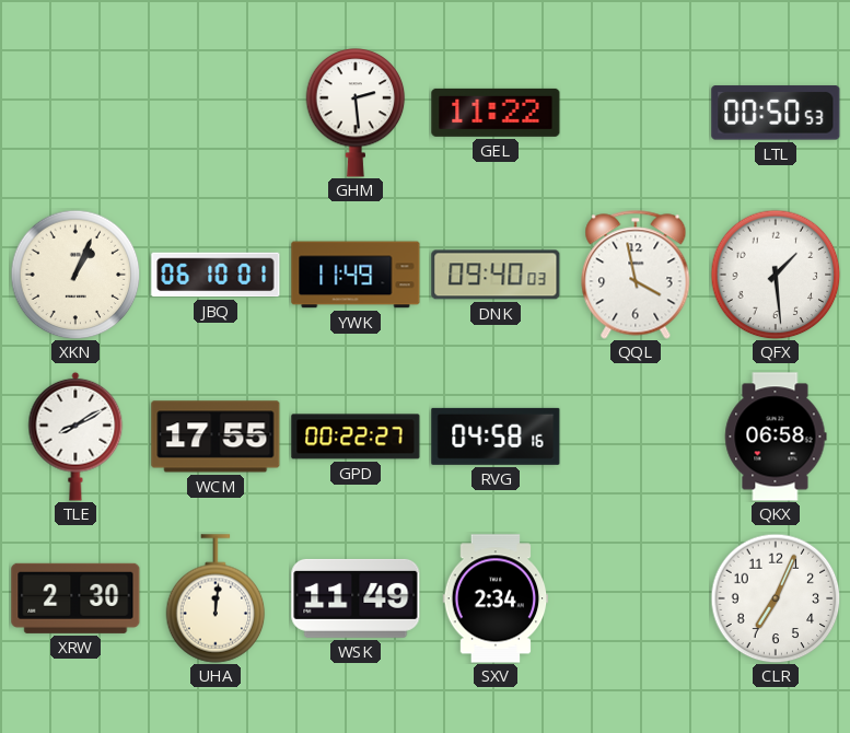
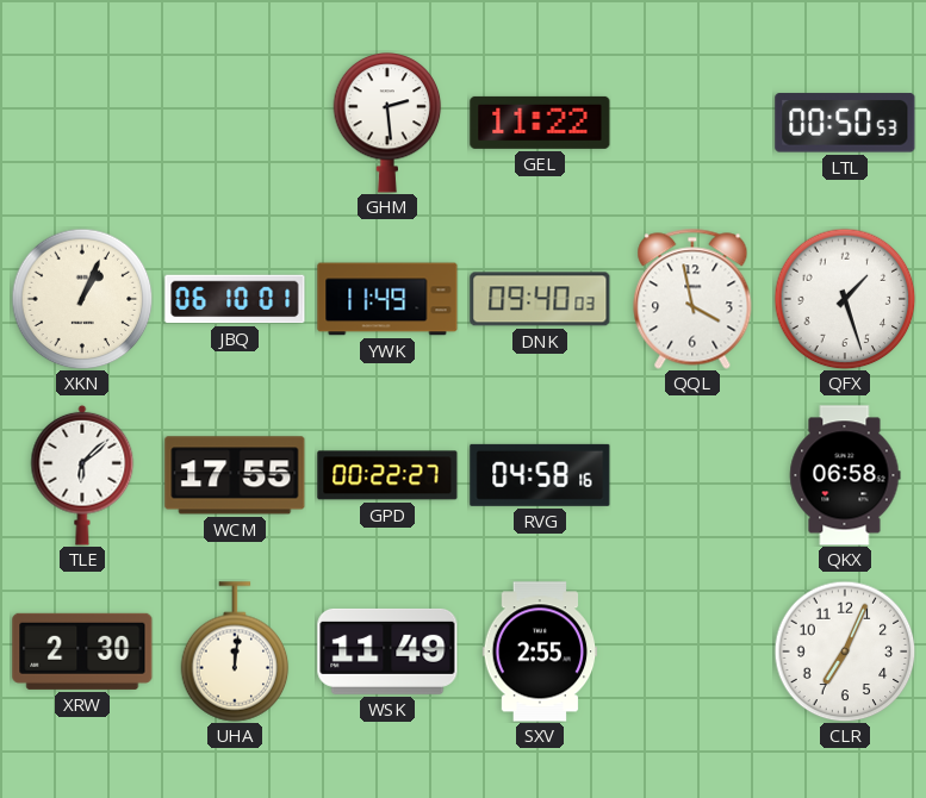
QFX: 1:29 -> 1:27 (845, 299)
TLE: 8:10 -> 6:08 (82, 475)
SXV: 2:34 -> 2:55 (540, 652)
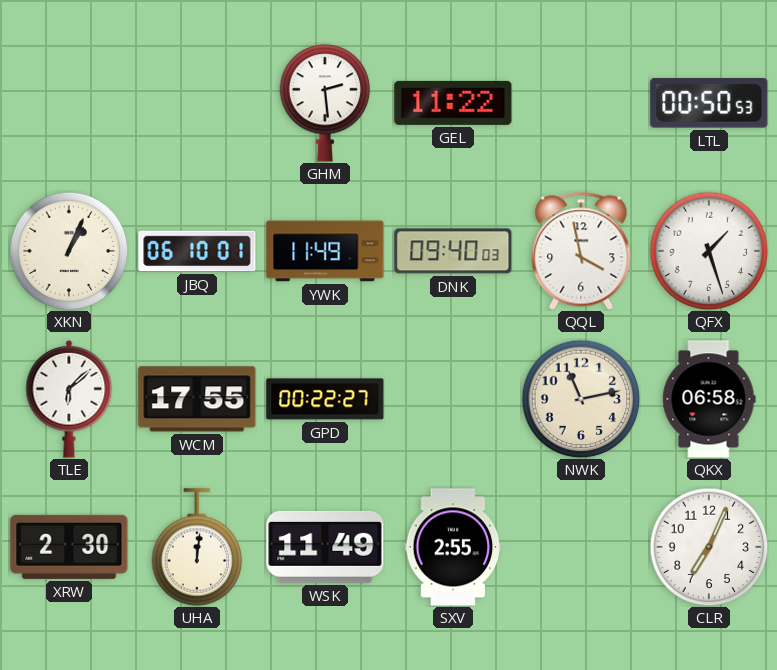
RVG: 04:58 -> none (540, 475)
NWK: none -> 11:13 (581, 399)
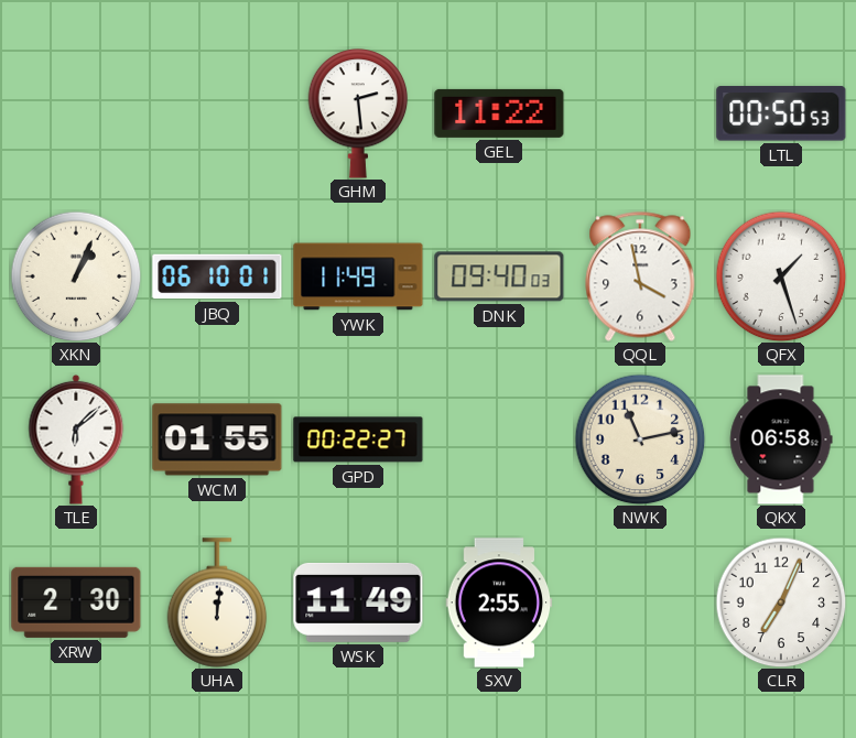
WCM: 17:55 -> 01:55 (217, 439)
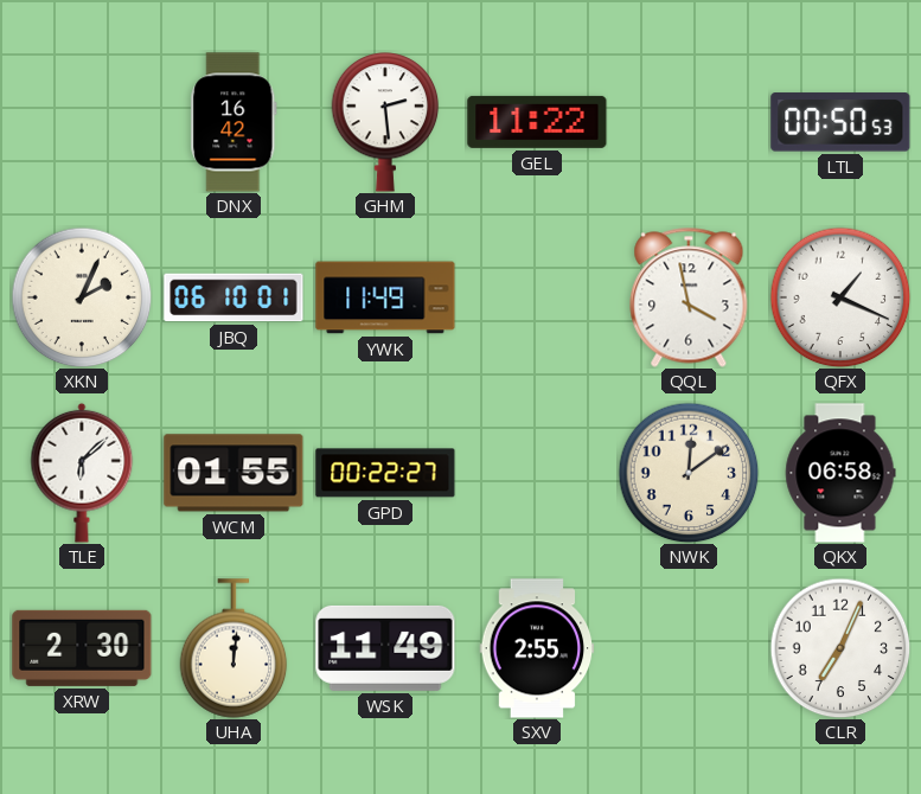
DNX: none -> 16:42 (234, 122)
XKN: 1:04 -> 2:04 (82, 297)
DNK: 09:40 -> none (499, 276)
QFX: 1:27 -> 1:19 (840, 297)
NWK: 11:13 -> 12:09 (689, 473)
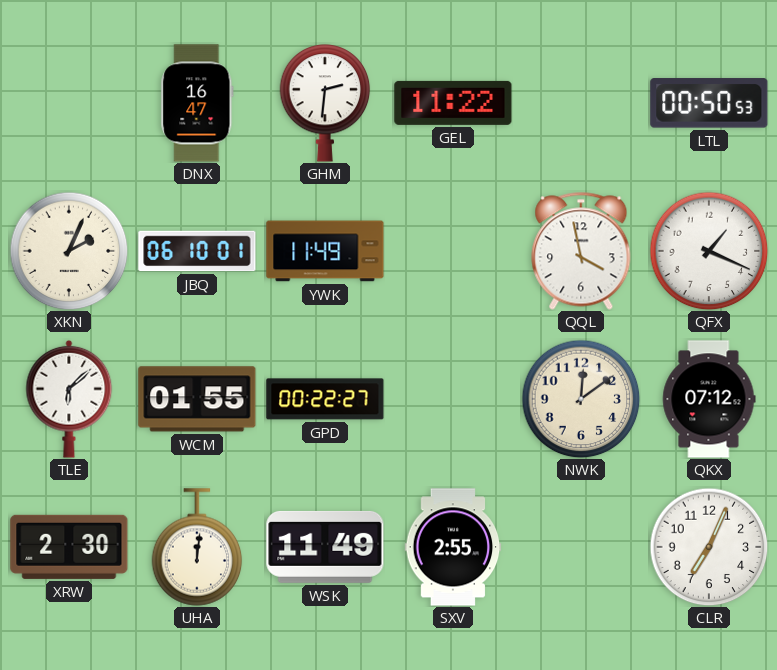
DNX: 16:42 -> 16:47 (197, 103)
GHM: 2:29 -> 2:31 (325, 104)
QKX: 06:58 -> 07:12 (709, 399)
